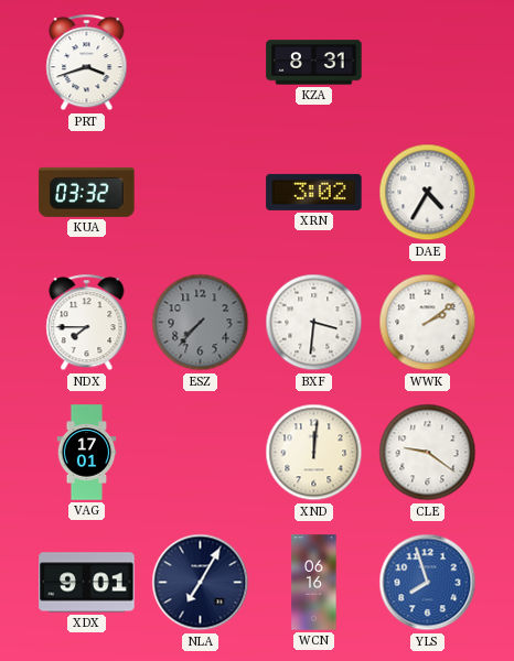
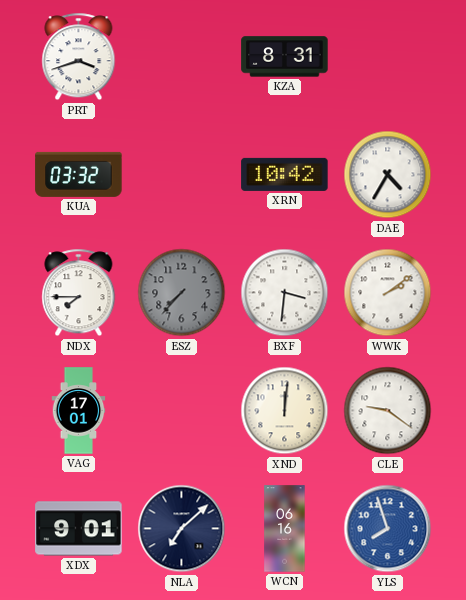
XRN: 3:02 -> 10:42 (285, 174)
NLA: 7:05 -> 7:08 (182, 529)
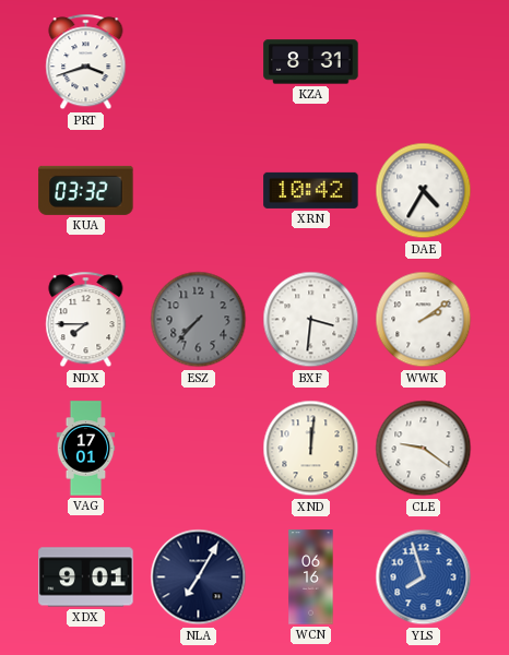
NLA: 7:08 -> 7:05 (199, 577)
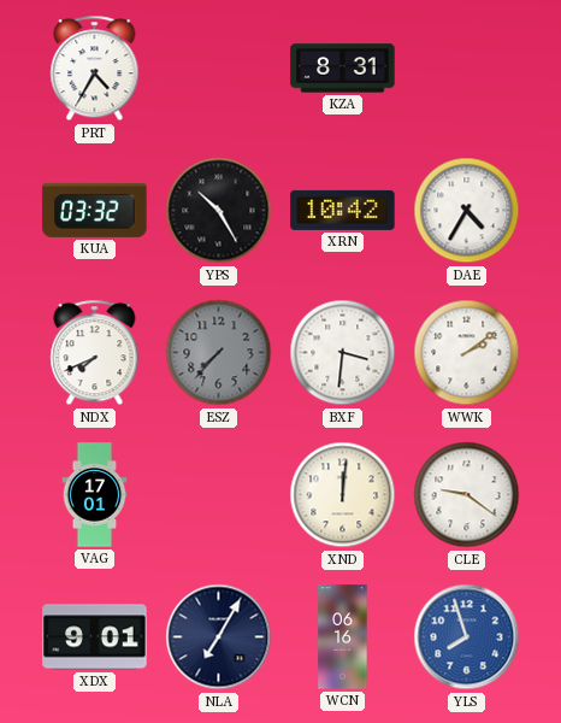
PRT: 3:42 -> 4:35 (95, 69)
YPS: none -> 10:25 (219, 211)
NDX: 7:45 -> 7:41 (95, 353)
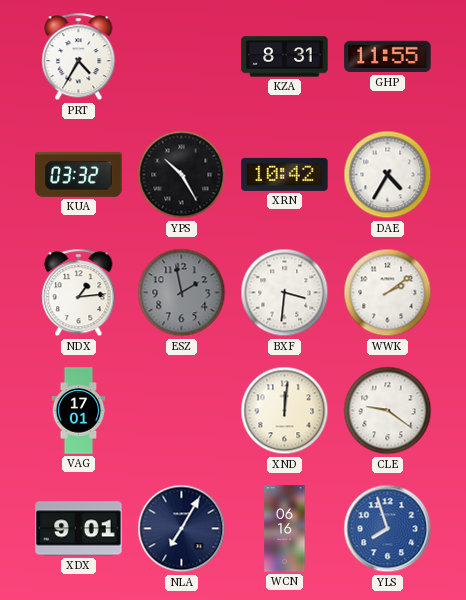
GHP: none -> 11:55 (388, 57)
NDX: 7:41 -> 1:14 (79, 293)
ESZ: 7:37 -> 1:58 (182, 293)
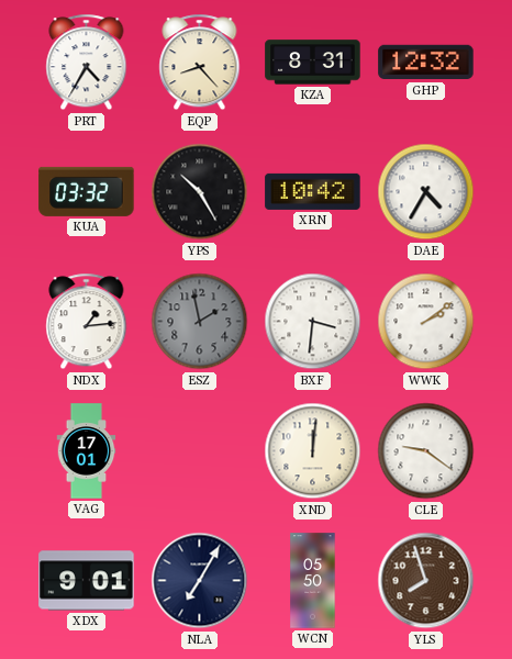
EQP: none -> 8:23 (200, 63)
GHP: 11:55 -> 12:32 (426, 63)
WCN: 06:16 -> 05:50 (313, 581)
YLS dial: blue -> brown (426, 581)
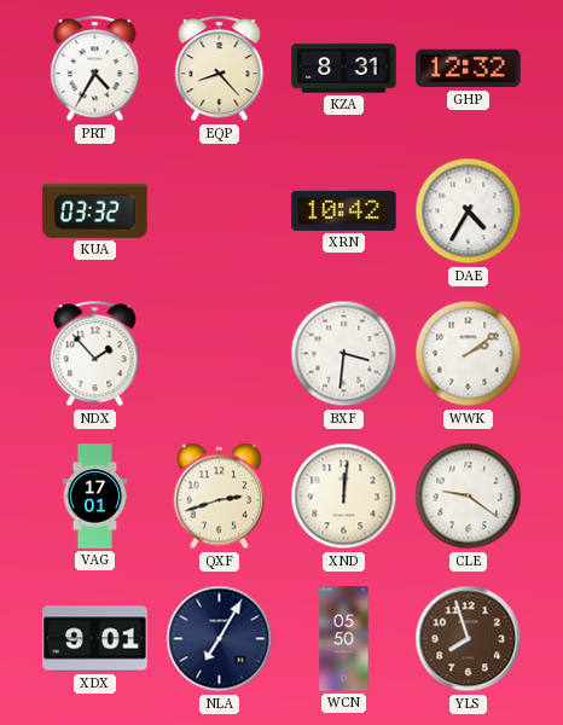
YPS: 10:25 -> none (200, 192)
NDX: 1:14 -> 1:53 (95, 354)
ESZ: 1:58 -> none (200, 322)
QXF: none -> 2:42 (219, 497)
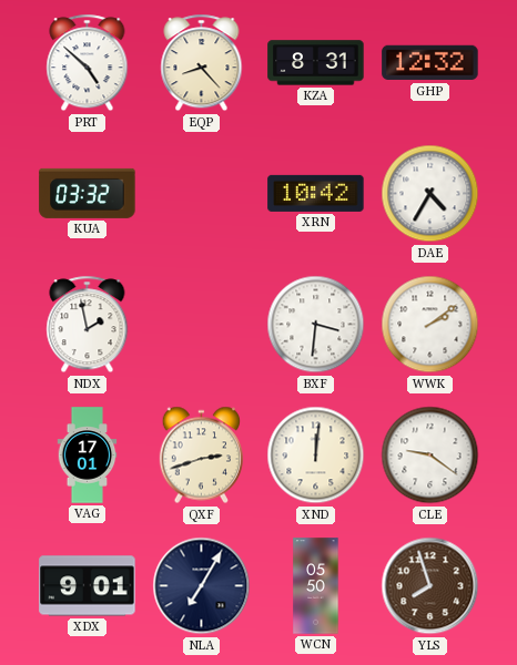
PRT: 4:35 -> 4:52 (88, 63)
NDX: 1:53 -> 1:58 (88, 325)
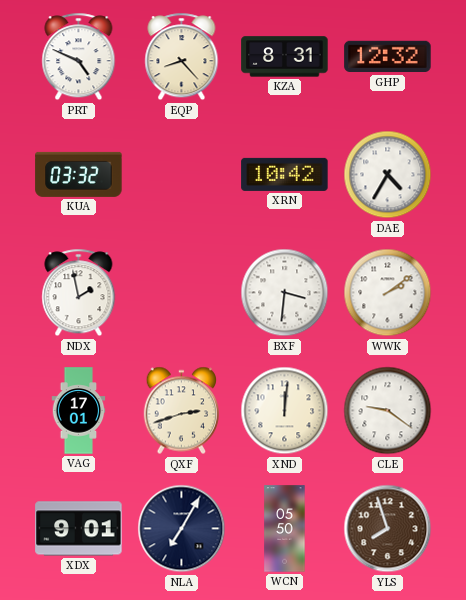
PRT: 4:52 -> 4:49 (79, 57)
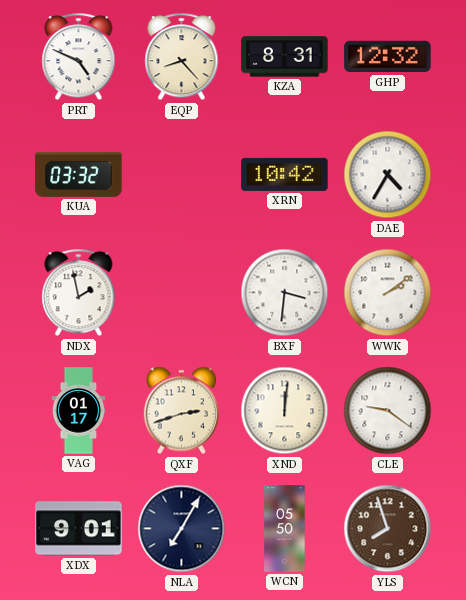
VAG: 17:01 -> 01:17 (79, 411)
